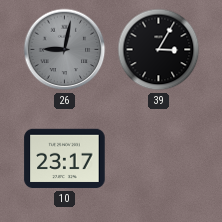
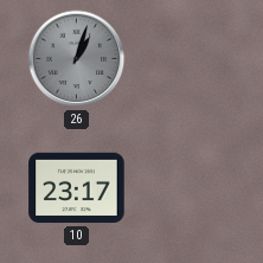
26: 9:02 -> 1:03 (77, 59)
39: 3:05 -> none (159, 50)
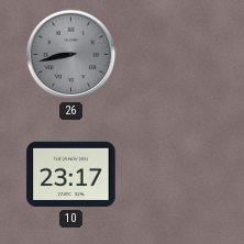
26: 1:03 -> 8:43 (71, 55)
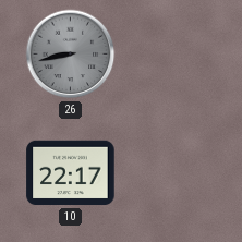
10: 23:17 -> 22:17 (71, 173)
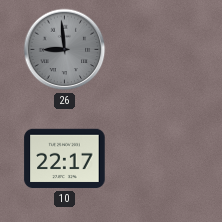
26: 8:43 -> 8:59 (65, 50)
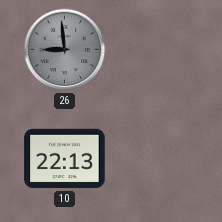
10: 22:17 -> 22:13 (65, 159)
